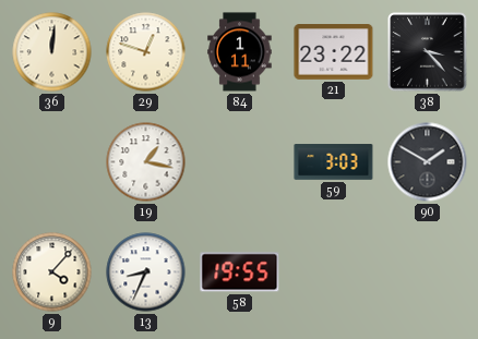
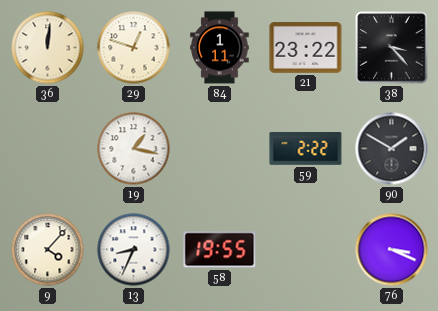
59: 3:03 -> 2:22 (306, 149)
76: none -> 3:19 (392, 250)
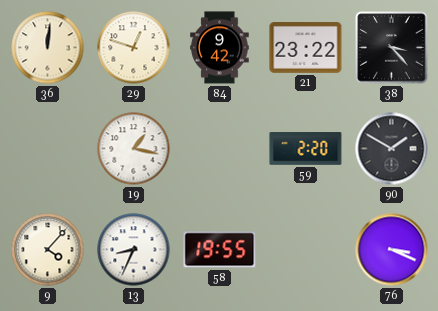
84: 1:11 -> 9:42 (220, 48)
59: 2:22 -> 2:20 (306, 149)
